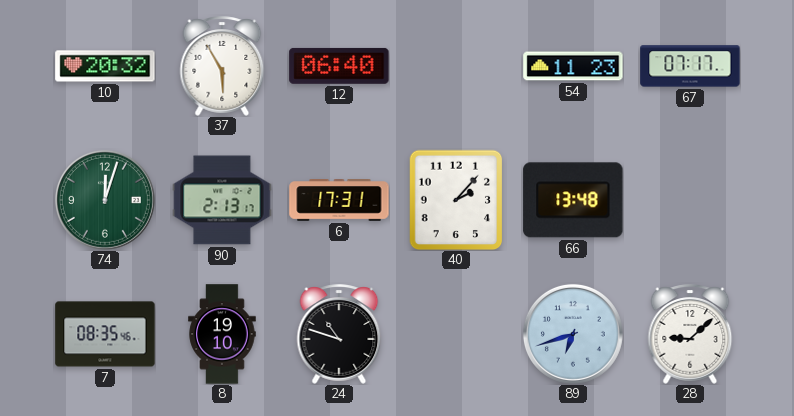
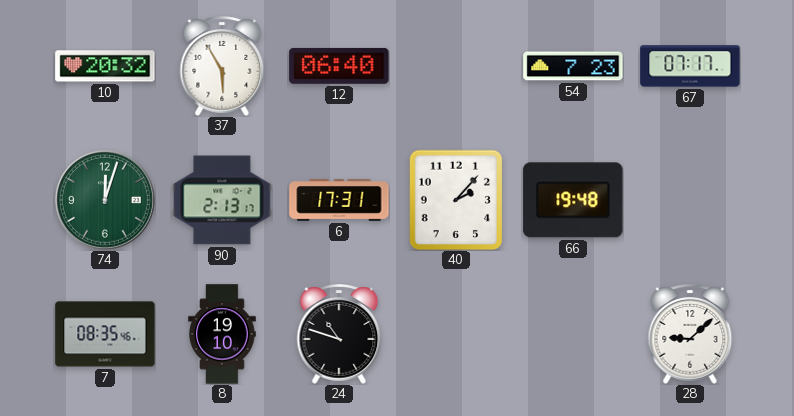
54: 11:23 -> 7:23 (573, 66)
66: 13:48 -> 19:48 (573, 200)
89: 6:42 -> none (573, 334)
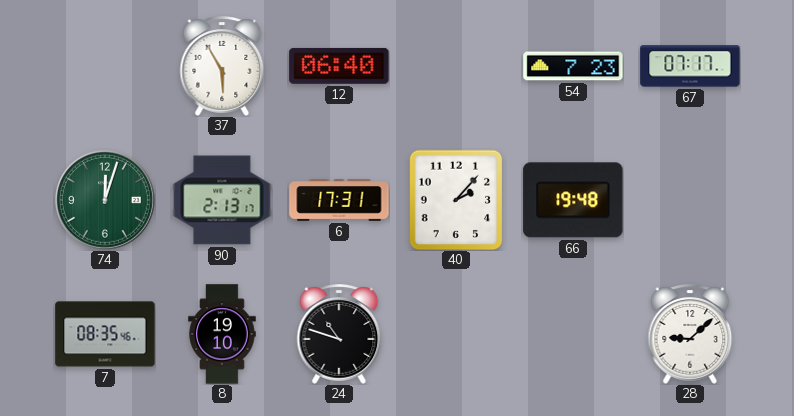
10: 20:32 -> none (105, 66)
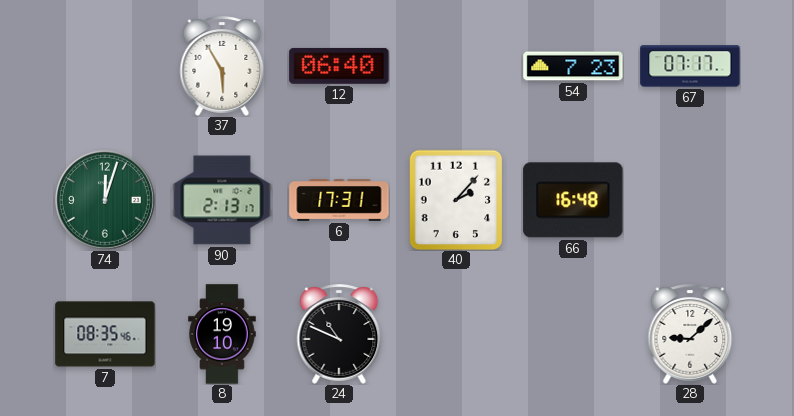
66: 19:48 -> 16:48 (573, 200)
24: 10:48 -> 10:49 (339, 334)
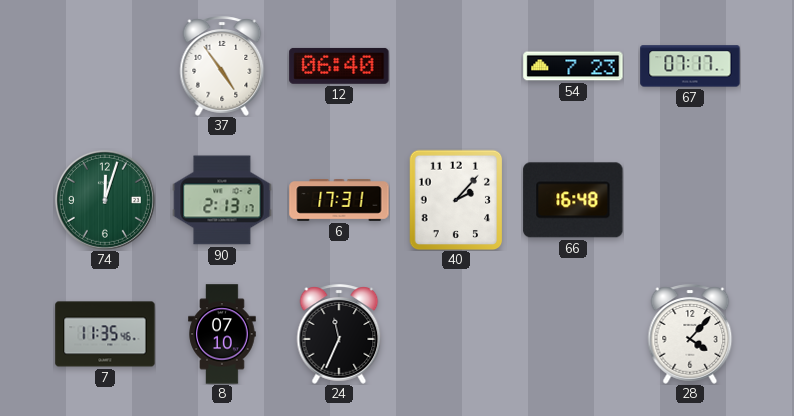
37: 5:55 -> 4:54 (222, 66)
7: 08:35 -> 11:35 (105, 334)
8: 19:10 -> 07:10 (222, 334)
24: 10:49 -> 11:34 (339, 334)
28: 9:08 -> 4:07 (690, 334)
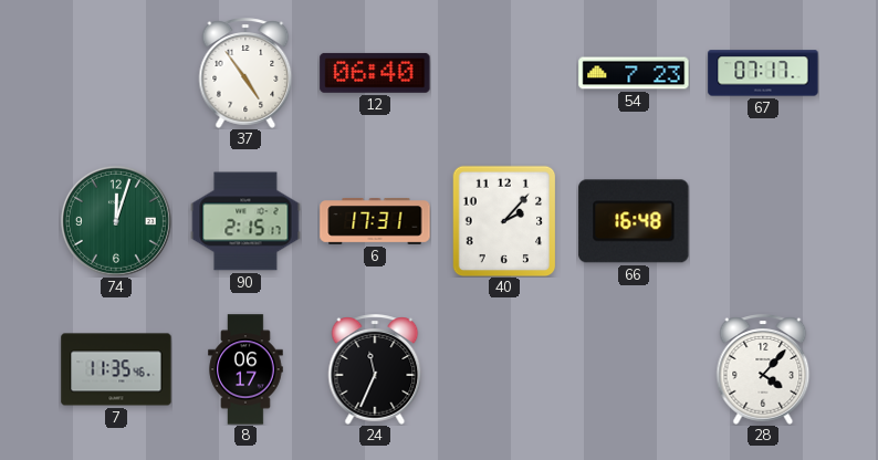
90: 2:13 -> 2:15 (245, 221)
8: 07:10 -> 06:17 (245, 369)
